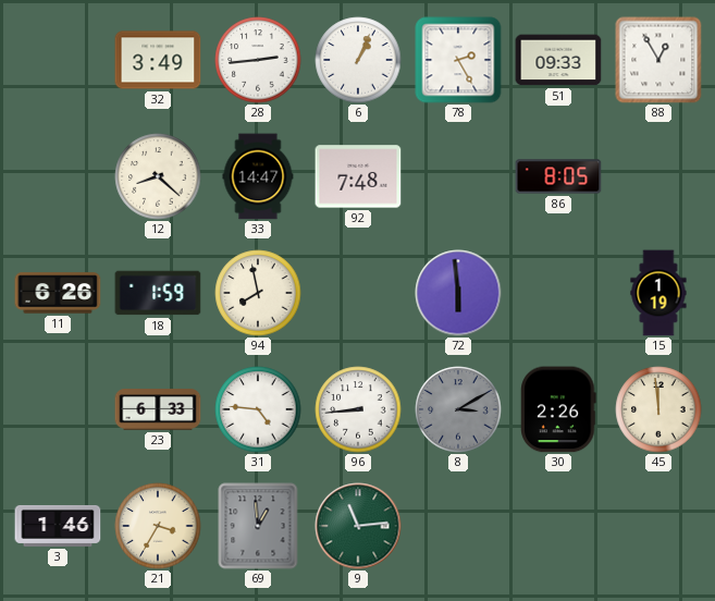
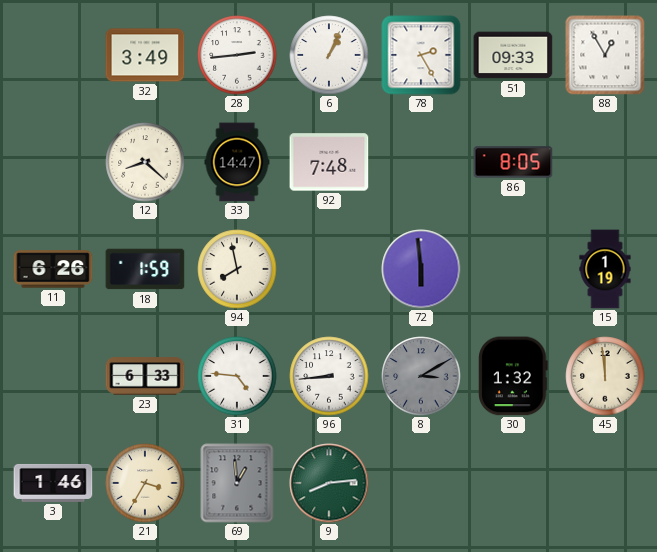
30: 2:26 -> 1:32 (513, 376)
9: 11:14 -> 8:14 (329, 483)
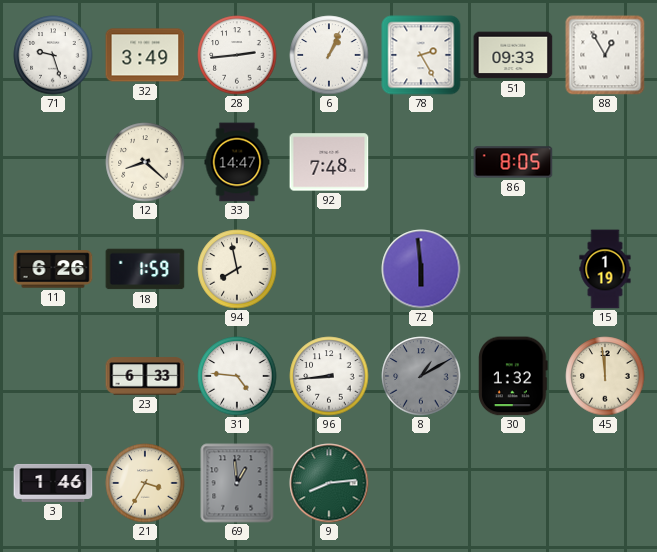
71: none -> 9:27 (53, 55)
8: 3:10 -> 1:10 (421, 376)
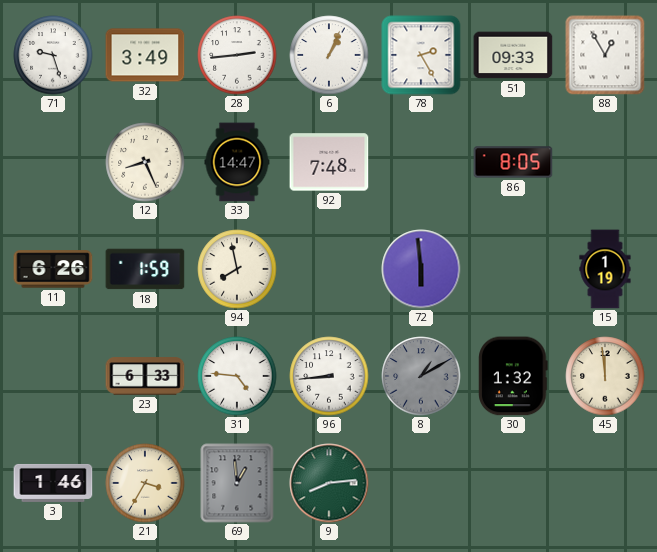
12: 8:22 -> 8:26 (145, 162)
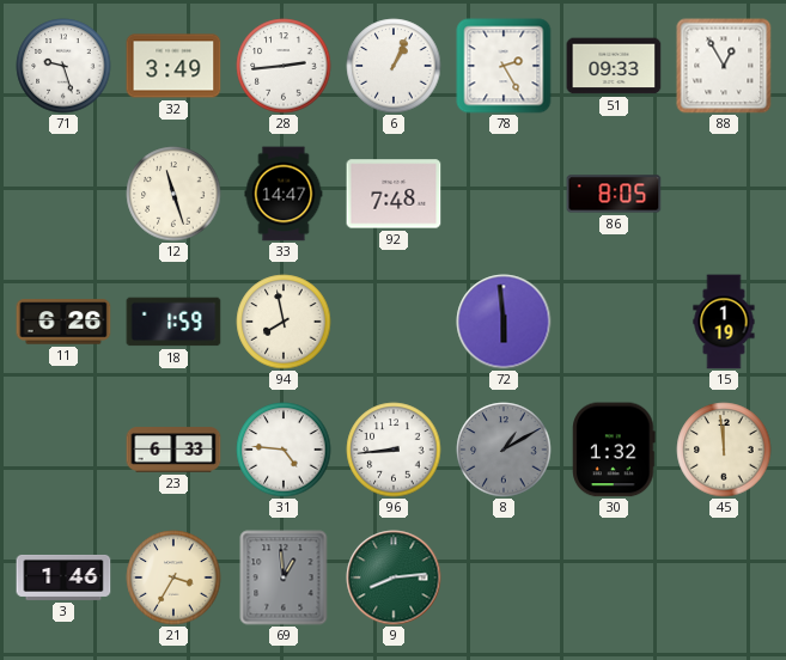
12: 8:26 -> 11:27 (173, 194)
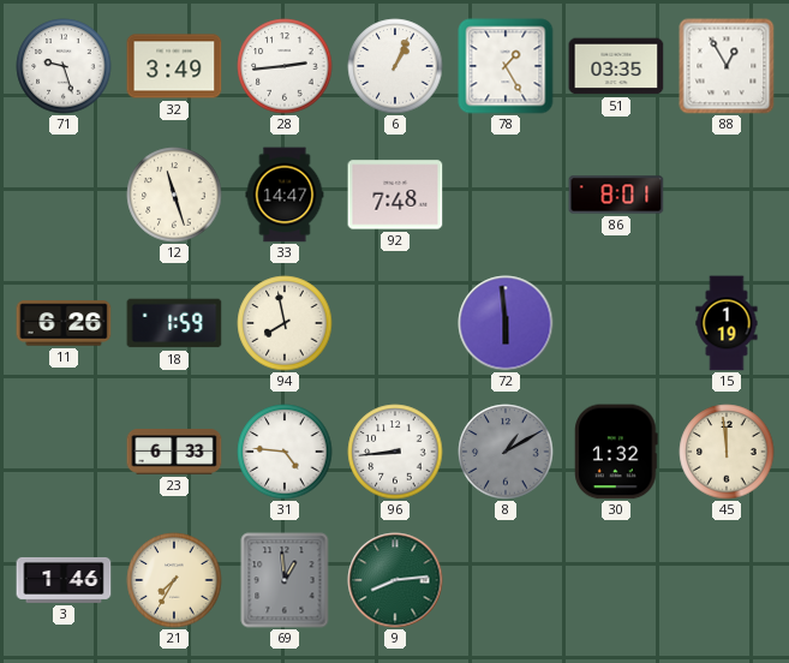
78: 2:25 -> 1:25 (506, 66)
51: 09:33 -> 03:35 (616, 66)
86: 8:05 -> 8:01 (616, 195)
21: 3:35 -> 7:35 (174, 580)
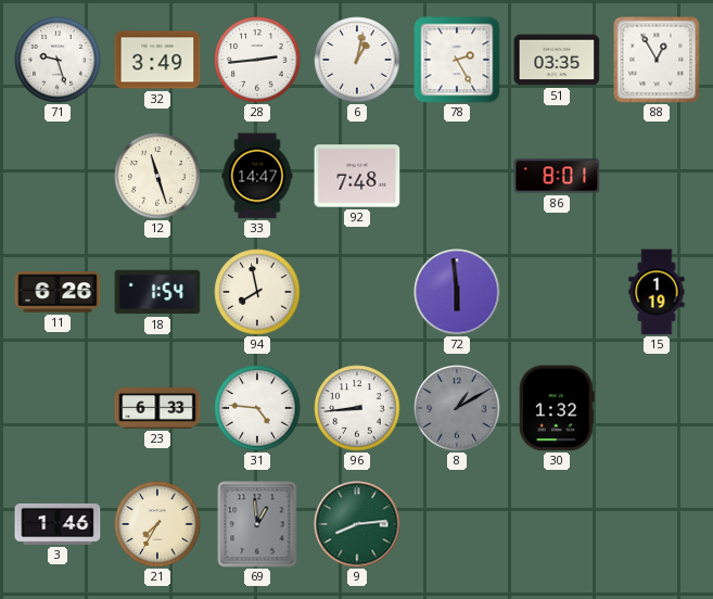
6: 1:04 -> 1:02 (357, 60)
78: 1:25 -> 2:25 (457, 60)
18: 1:59 -> 1:54 (157, 292)
45: 11:59 -> none (727, 452)
